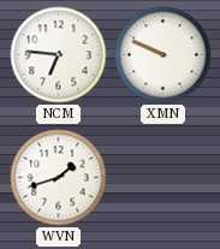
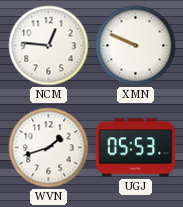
NCM: 6:46 -> 12:46 (49, 46)
UGJ: none -> 05:53 (136, 148)
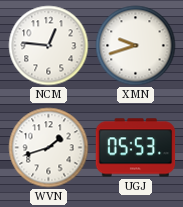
XMN: 9:49 -> 9:42 (136, 46)
